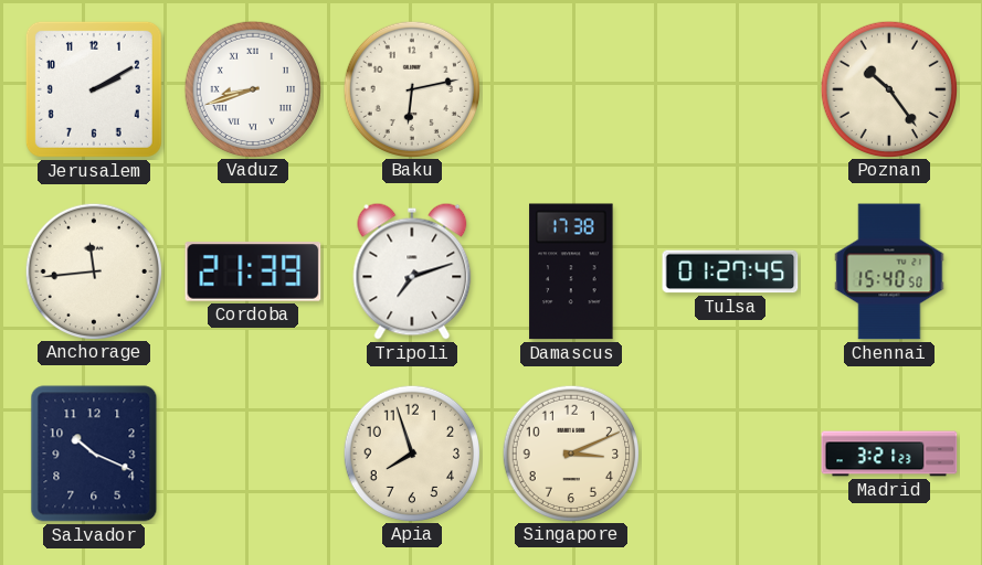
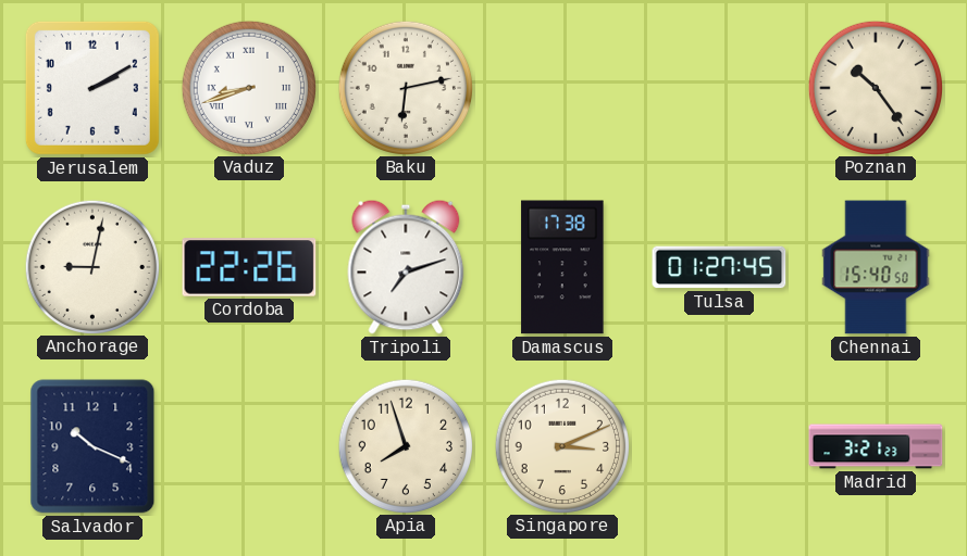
Anchorage: 11:44 -> 9:02 (91, 266)
Cordoba: 21:39 -> 22:26 (249, 267)
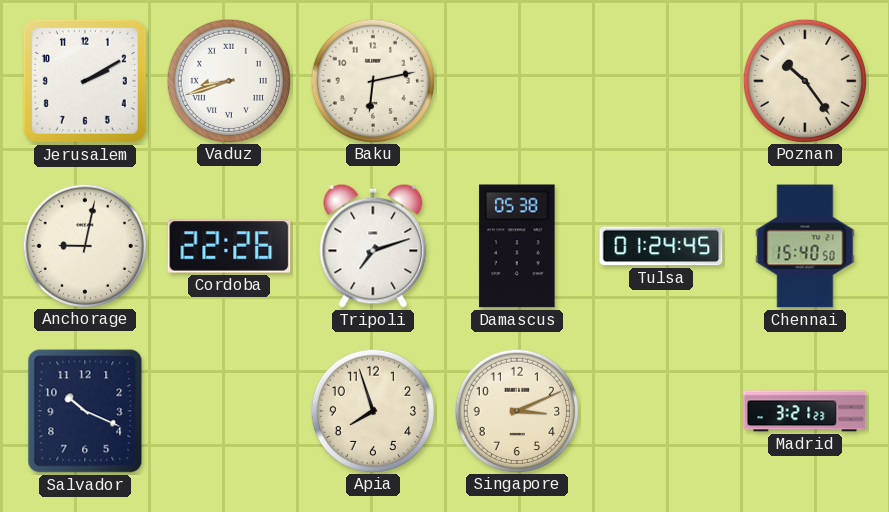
Damascus: 17:38 -> 05:38 (517, 246)
Tulsa: 01:27 -> 01:24 (661, 246)
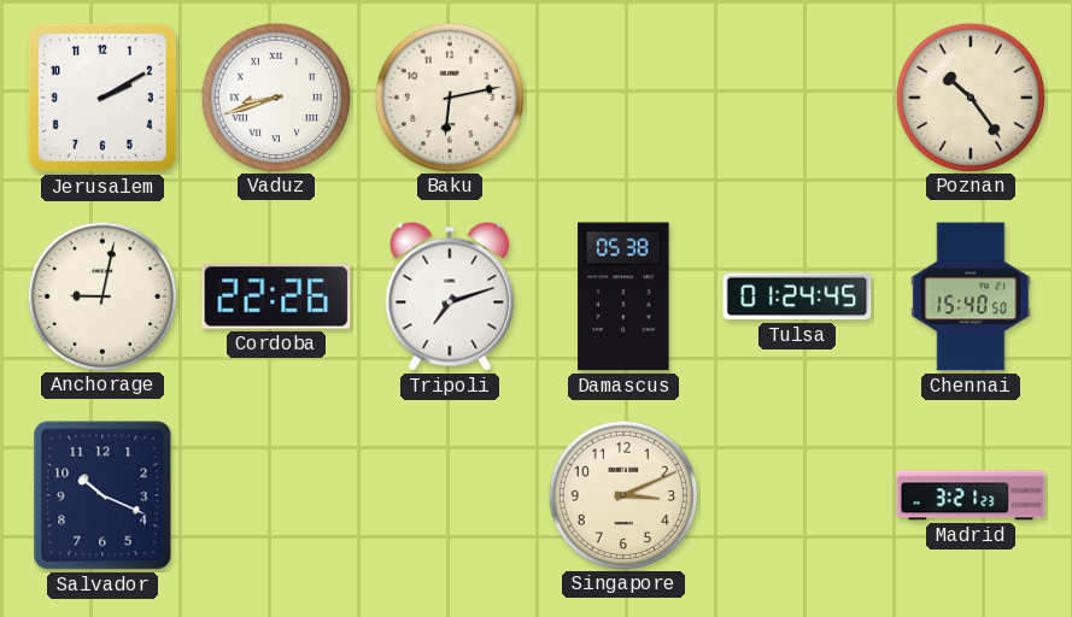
Apia: 7:57 -> none (372, 410)
